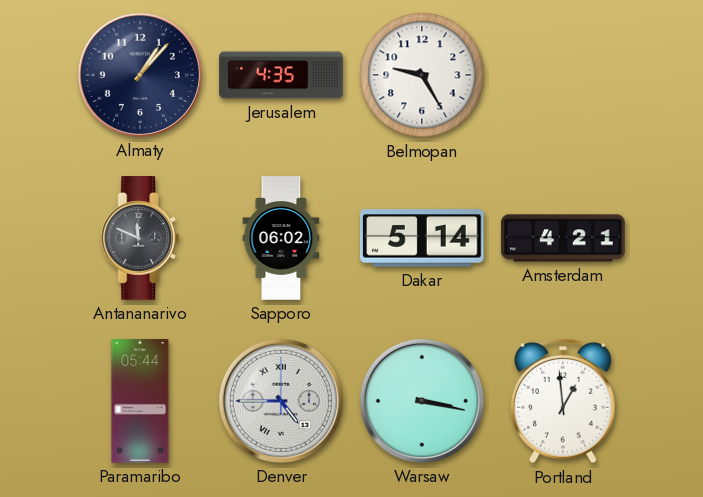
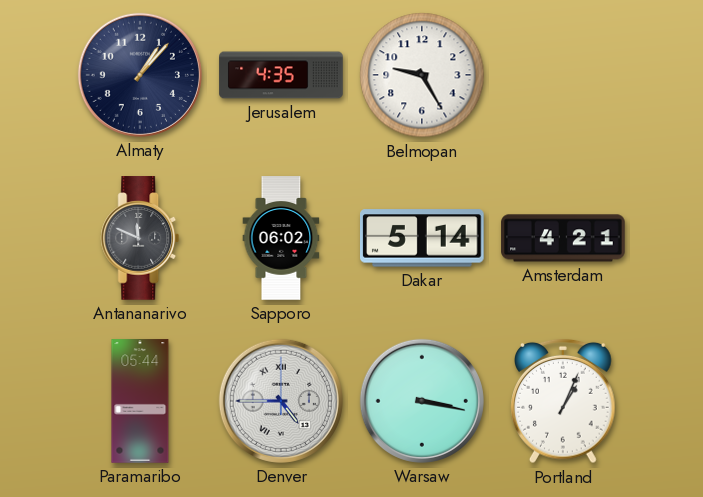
Portland: 12:59 -> 1:04 (564, 401)
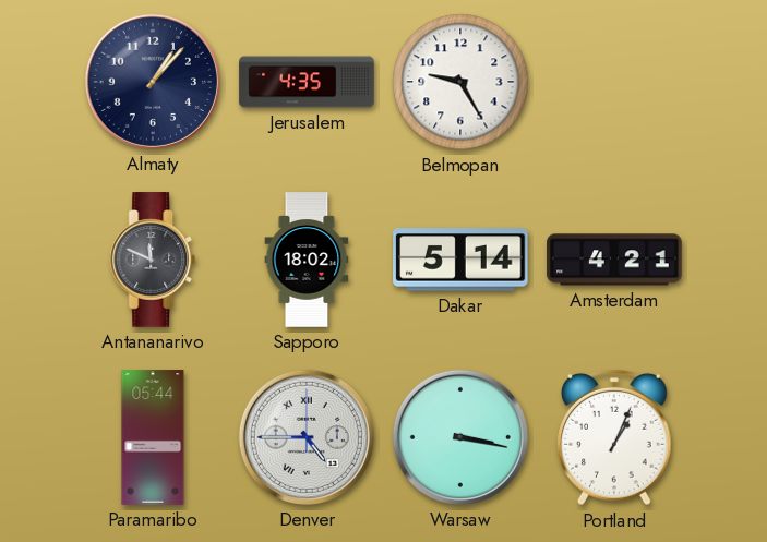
Sapporo: 06:02 -> 18:02 (307, 260)
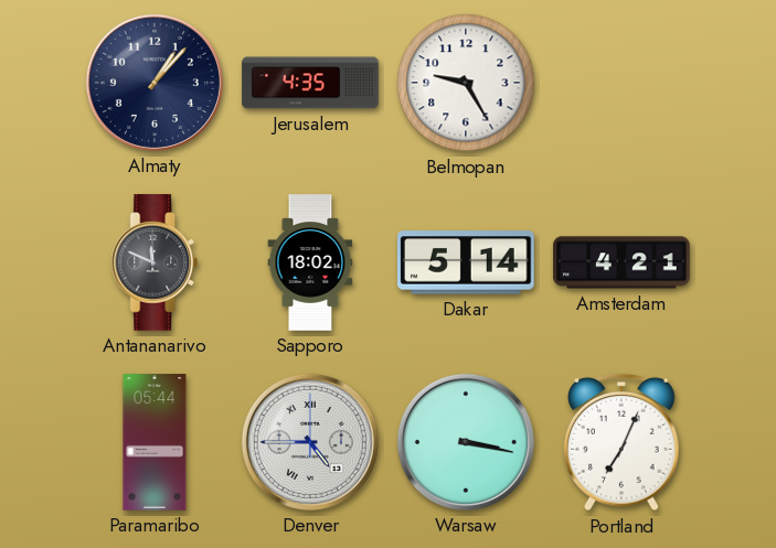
Portland: 1:04 -> 7:04 (623, 442)
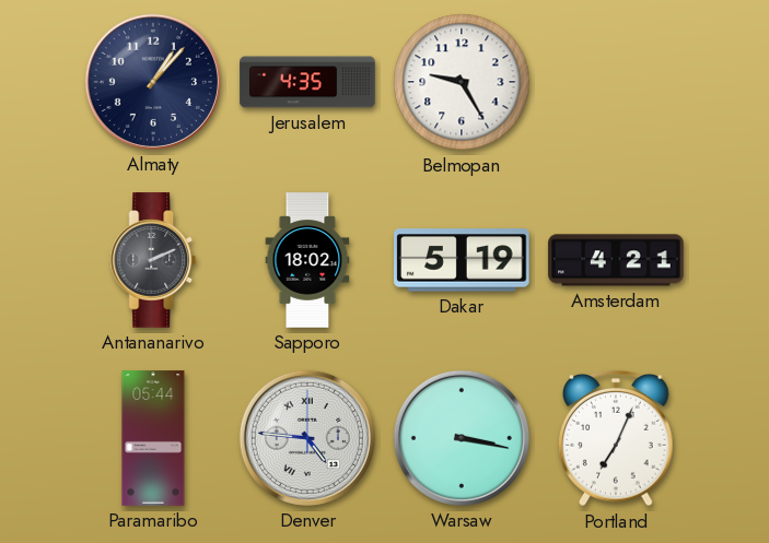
Antananarivo: 11:49 -> 2:11 (153, 260)
Dakar: 5:14 -> 5:19 (463, 260)
Denver: 4:45 -> 4:46 (307, 438)
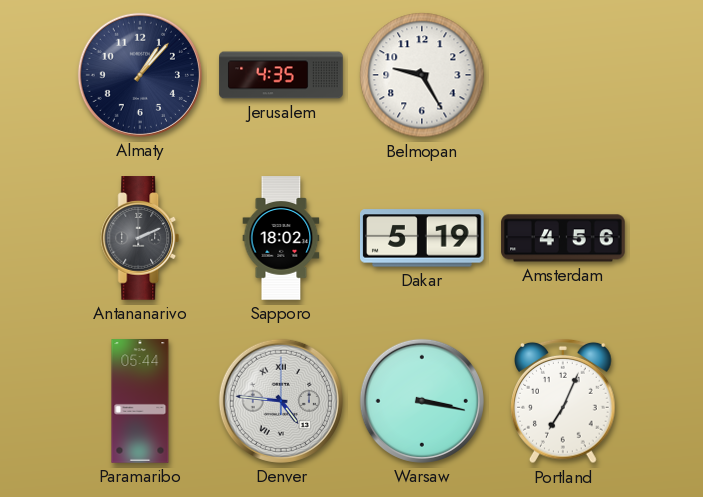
Amsterdam: 4:21 -> 4:56 (563, 238)
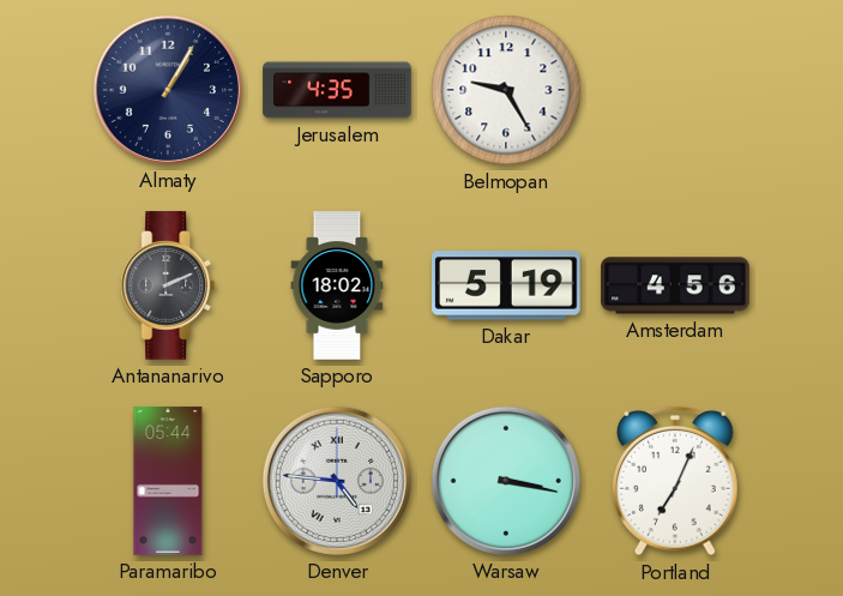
Almaty: 1:07 -> 1:05 (168, 90)
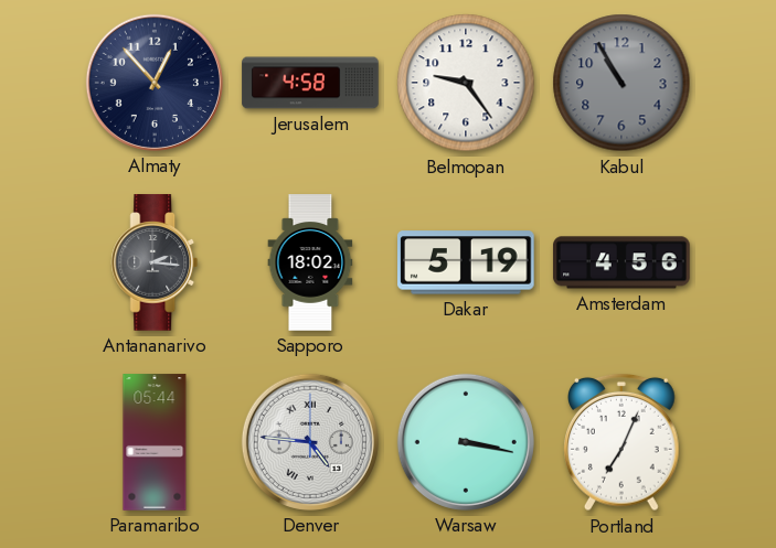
Almaty: 1:05 -> 12:53 (155, 83)
Jerusalem: 4:35 -> 4:58 (310, 83)
Belmopan: 9:25 -> 9:24 (466, 83)
Kabul: none -> 10:55 (621, 83)
Antananarivo: 2:11 -> 2:16 (155, 262)
